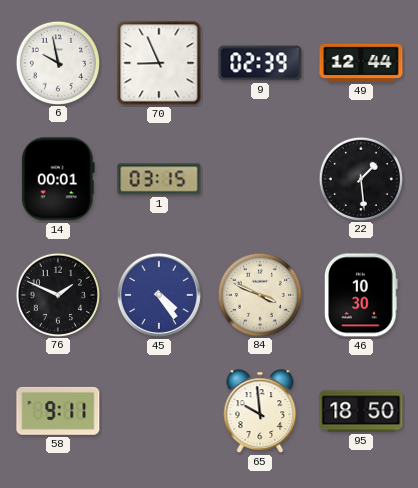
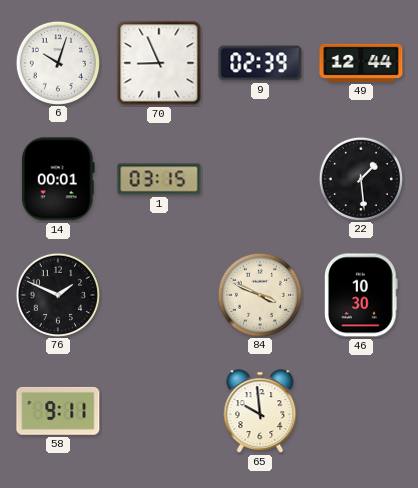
6: 9:58 -> 10:03 (57, 62)
45: 4:24 -> none (159, 295)
95: 18:50 -> none (361, 411)
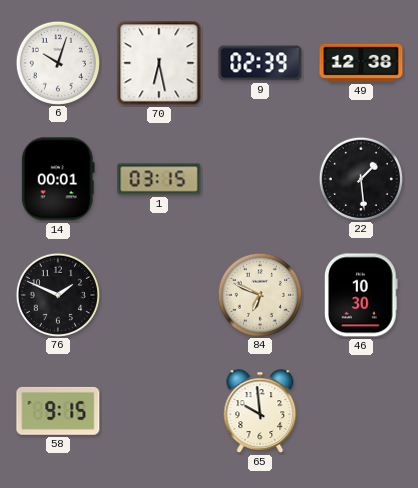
70: 8:56 -> 6:28 (159, 63)
49: 12:44 -> 12:38 (361, 63)
84: 3:49 -> 6:49 (259, 294)
58: 9:11 -> 9:15 (58, 411)
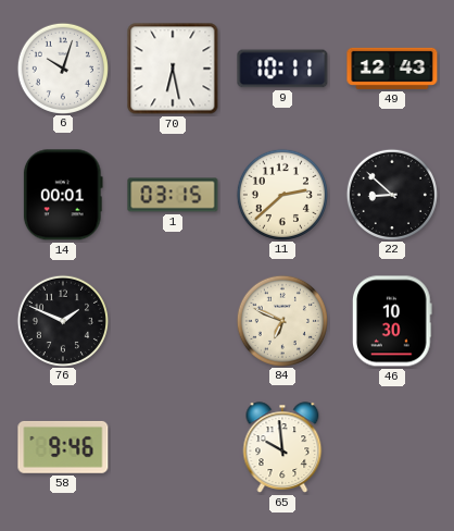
9: 02:39 -> 10:11 (282, 69)
49: 12:38 -> 12:43 (392, 69)
11: none -> 2:38 (281, 194)
22: 1:29 -> 8:52 (391, 194)
58: 9:15 -> 9:46 (63, 447)
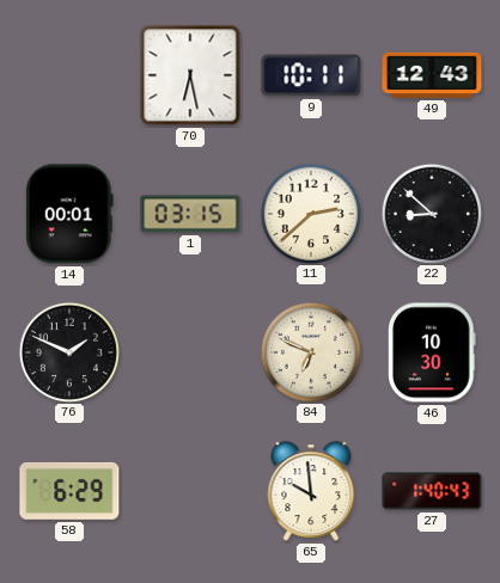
6: 10:03 -> none (62, 67)
58: 9:46 -> 6:29 (69, 491)
27: none -> 1:40 (432, 491)
